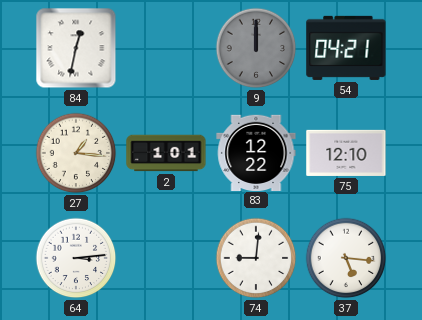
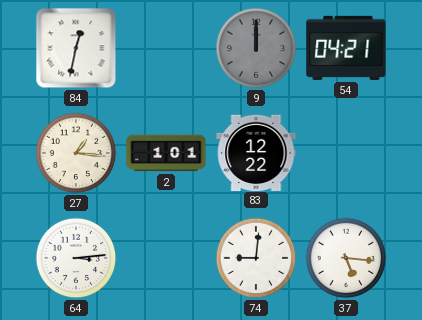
75: 12:10 -> none (346, 153)
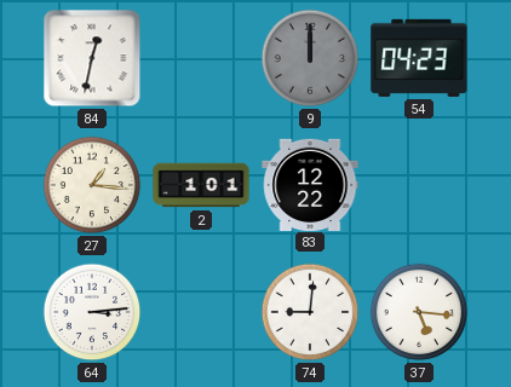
54: 04:21 -> 04:23 (419, 58)
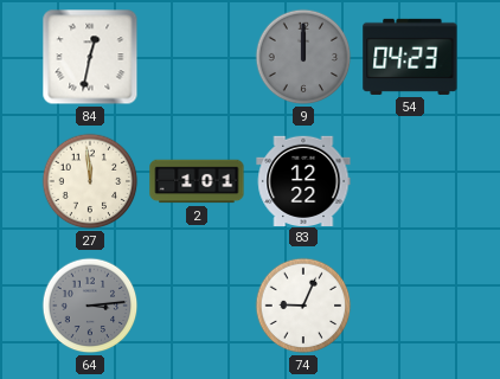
27: 1:16 -> 11:59 (90, 181)
64 dial: white -> grey (90, 306)
74: 9:01 -> 9:04 (303, 306)
37: 5:16 -> none (419, 312)
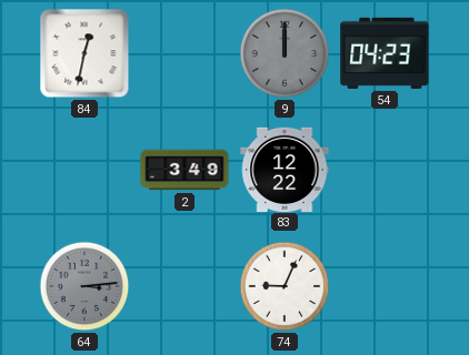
27: 11:59 -> none (90, 181)
2: 1:01 -> 3:49 (184, 170)
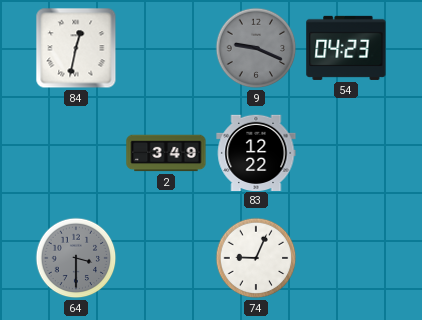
9: 12:00 -> 9:19 (256, 48)
64: 3:14 -> 3:30 (76, 258)
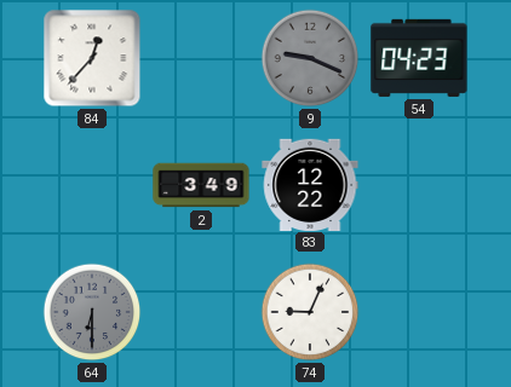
84: 12:32 -> 12:37 (92, 58)
64: 3:30 -> 6:30 (92, 312)
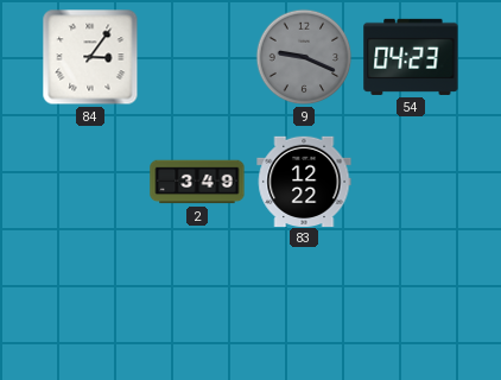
84: 12:37 -> 3:06 (90, 57)
64: 6:30 -> none (92, 312)
74: 9:04 -> none (310, 312)
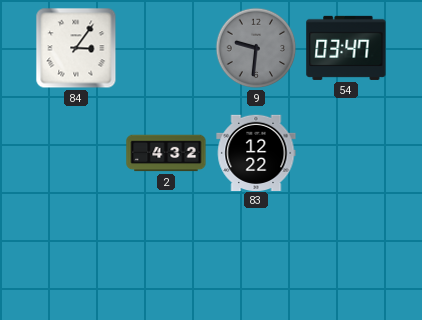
9: 9:19 -> 9:31 (256, 48)
54: 04:23 -> 03:47 (346, 48)
2: 3:49 -> 4:32 (166, 153)
